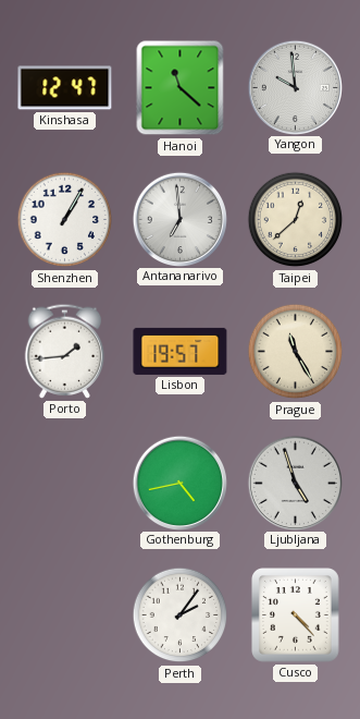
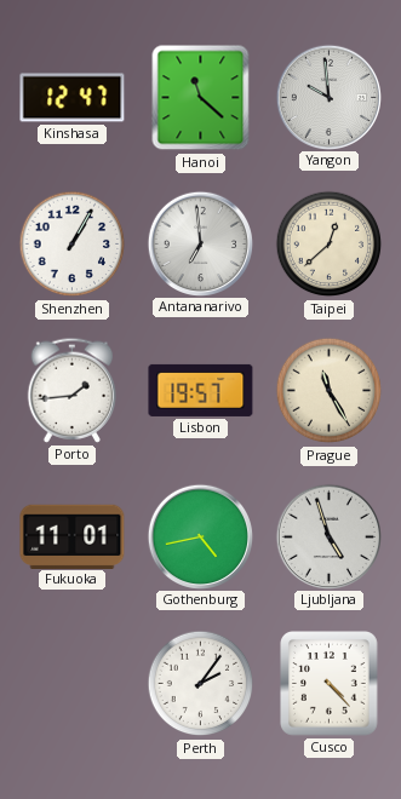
Fukuoka: none -> 11:01 (73, 536)
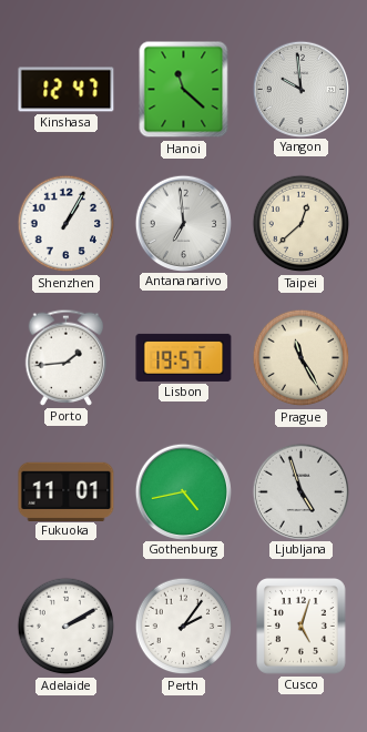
Adelaide: none -> 2:10 (67, 627)
Cusco: 4:23 -> 5:03 (302, 627)
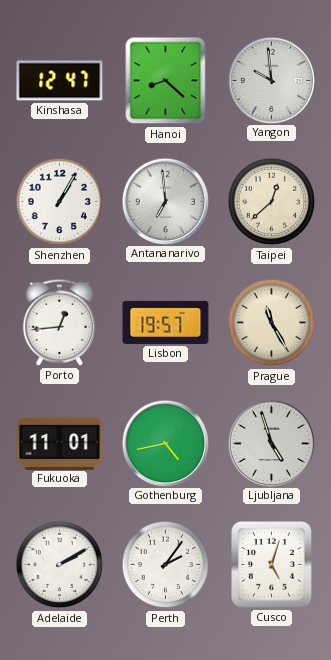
Hanoi: 11:22 -> 8:22 (166, 81)
Porto: 1:44 -> 12:44 (60, 322)
